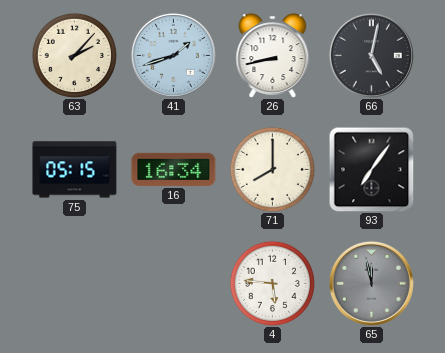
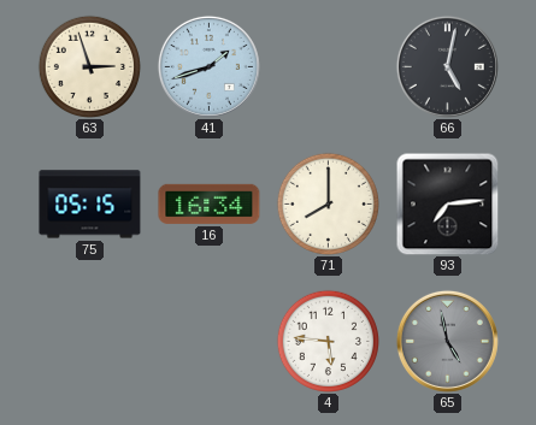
63: 2:07 -> 2:57 (89, 66)
26: 8:43 -> none (273, 55)
93: 7:06 -> 7:14 (447, 203)
65: 11:58 -> 4:58 (447, 341)
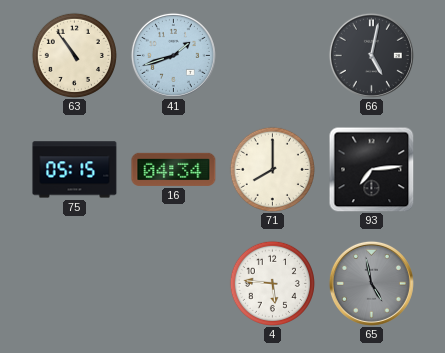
63: 2:57 -> 10:54 (74, 55)
16: 16:34 -> 04:34 (174, 169)
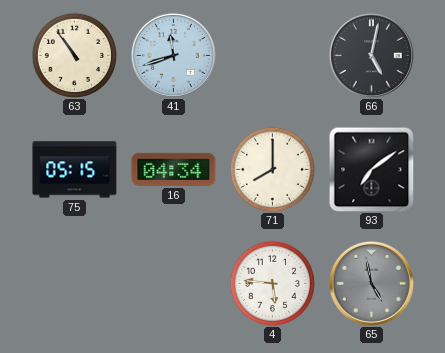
41: 1:42 -> 11:42 (173, 55)
93: 7:14 -> 7:09 (371, 169)
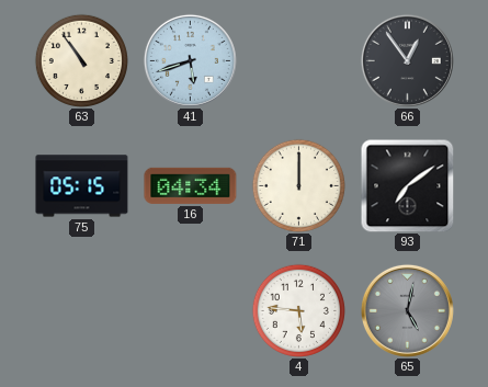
41: 11:42 -> 5:42 (190, 60)
66: 5:02 -> 12:54 (407, 60)
71: 8:00 -> 12:00 (298, 185)
65: 4:58 -> 5:02 (407, 310)
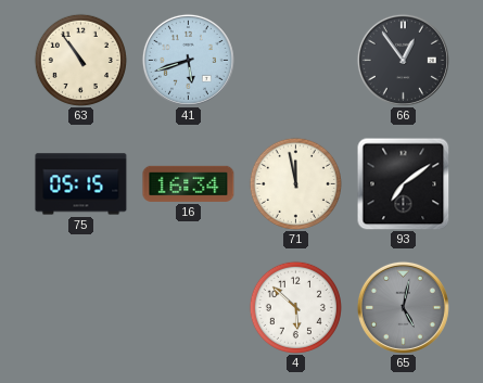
16: 04:34 -> 16:34 (189, 183)
71: 12:00 -> 11:58 (295, 183)
4: 5:46 -> 5:52 (295, 307)
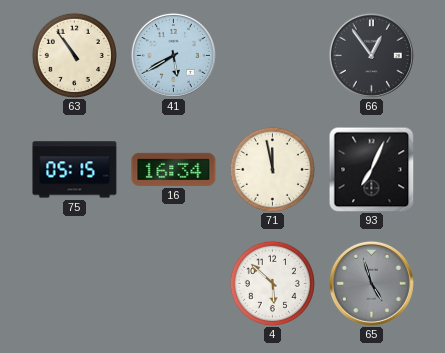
41: 5:42 -> 5:40 (173, 55)
93: 7:09 -> 7:04 (371, 169)
65: 5:02 -> 4:57 (371, 283)
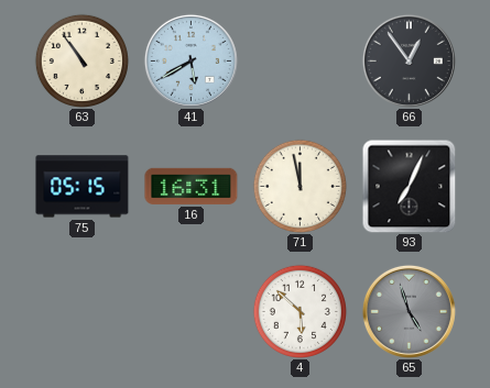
16: 16:34 -> 16:31 (192, 186)
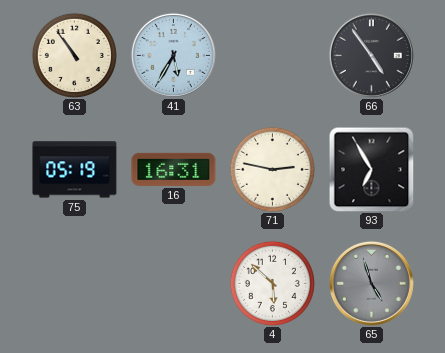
41: 5:40 -> 5:35 (173, 55)
66: 12:54 -> 4:54 (371, 55)
75: 05:15 -> 05:19 (75, 170)
71: 11:58 -> 2:47 (272, 169)
93: 7:04 -> 6:55 (371, 169)
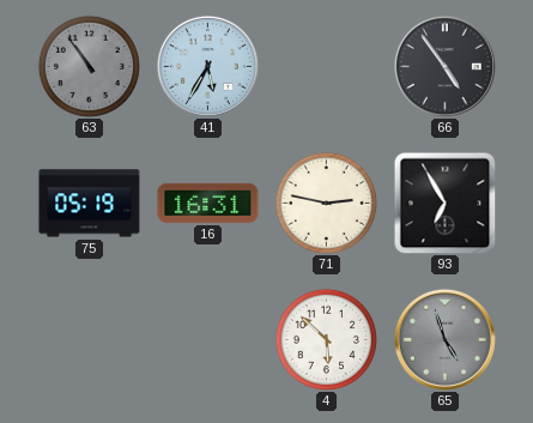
63 dial: cream -> grey (89, 66)
